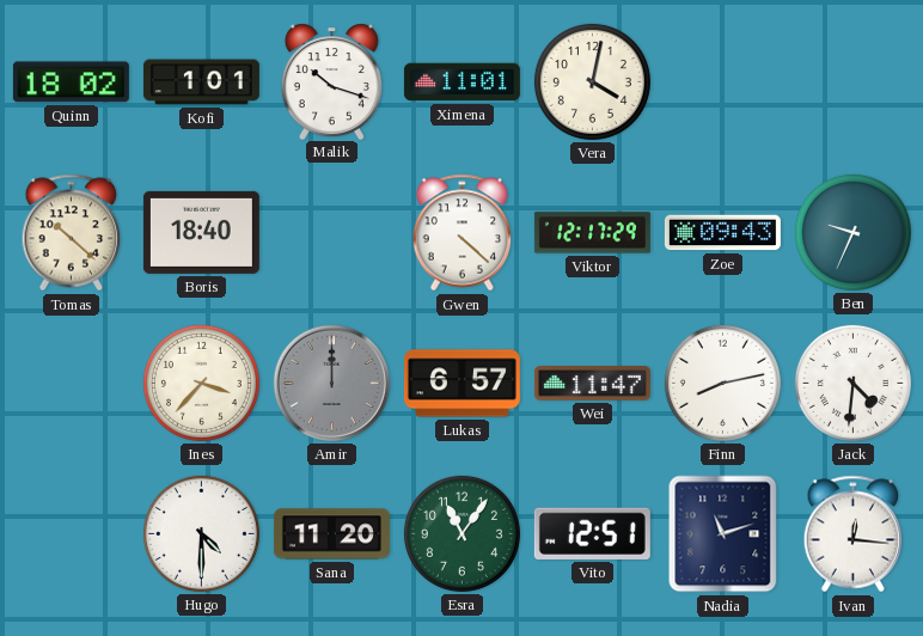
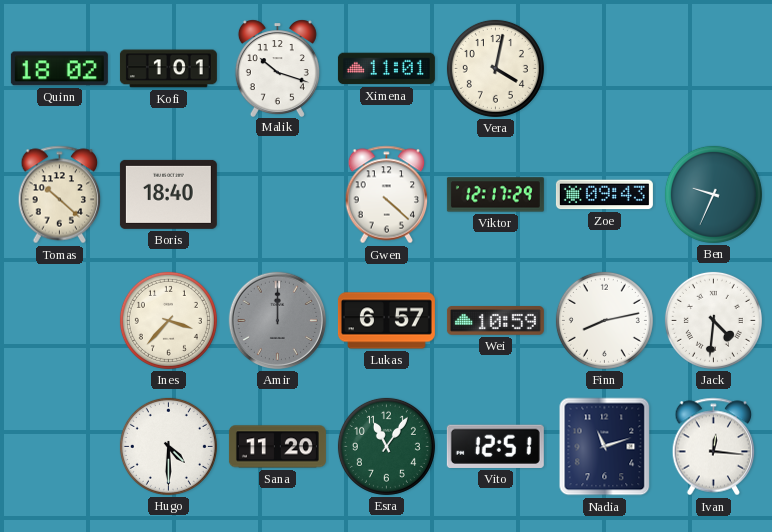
Wei: 11:47 -> 10:59 (495, 321)
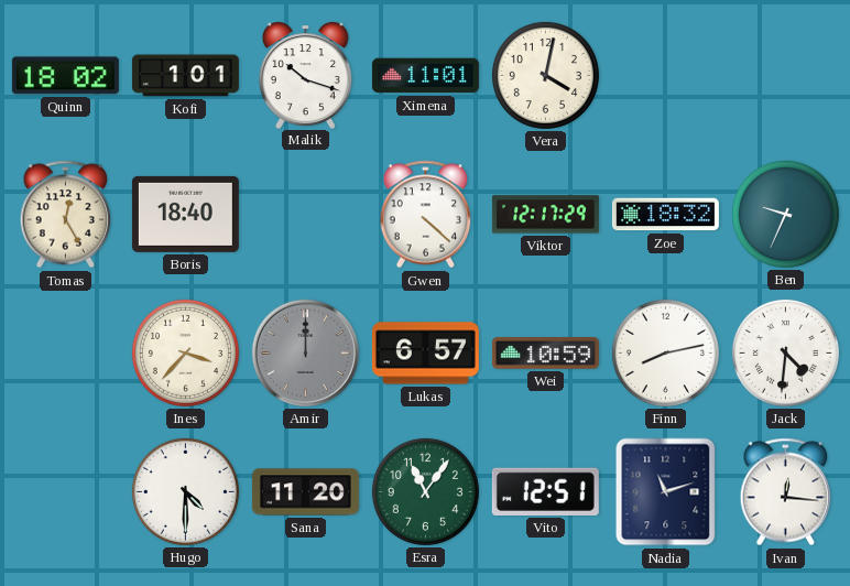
Tomas: 10:22 -> 12:25 (66, 215)
Zoe: 09:43 -> 18:32 (665, 215)
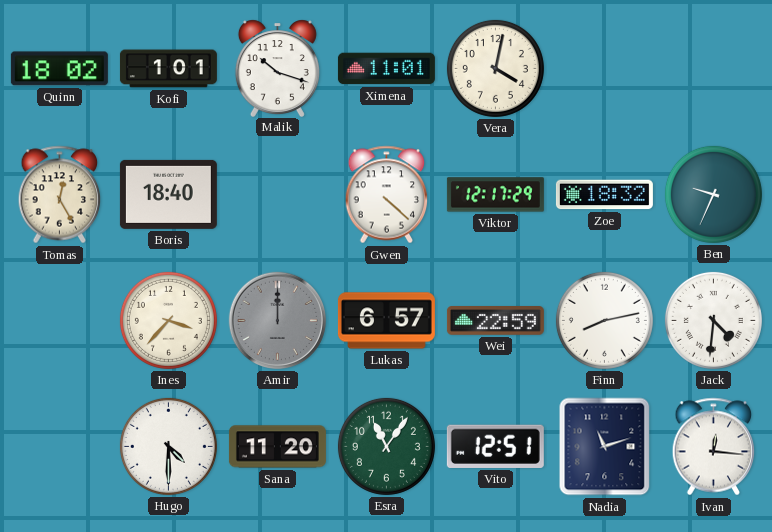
Wei: 10:59 -> 22:59 (495, 321)
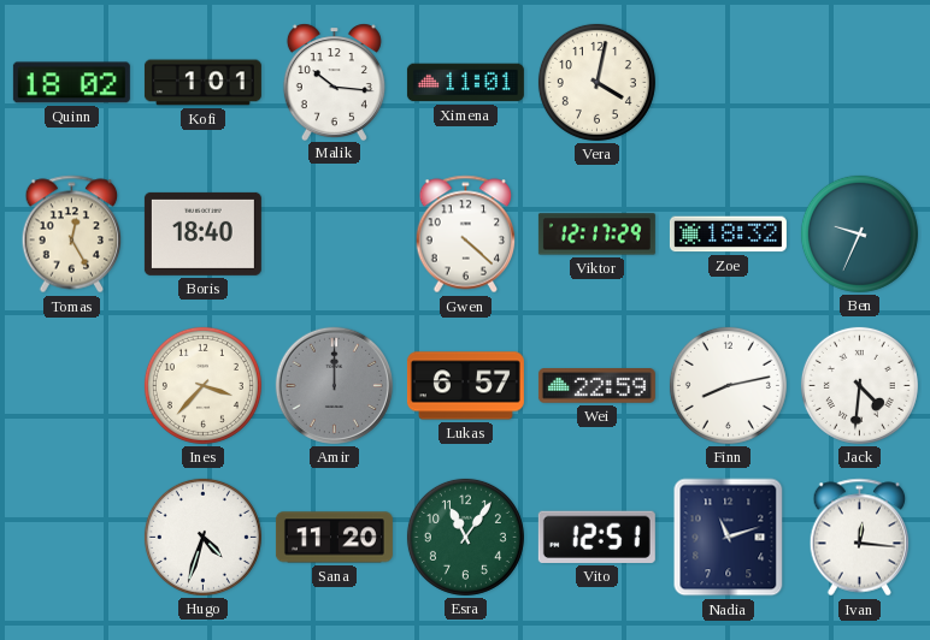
Malik: 10:18 -> 10:16 (334, 82)
Hugo: 4:30 -> 4:33 (202, 537)
